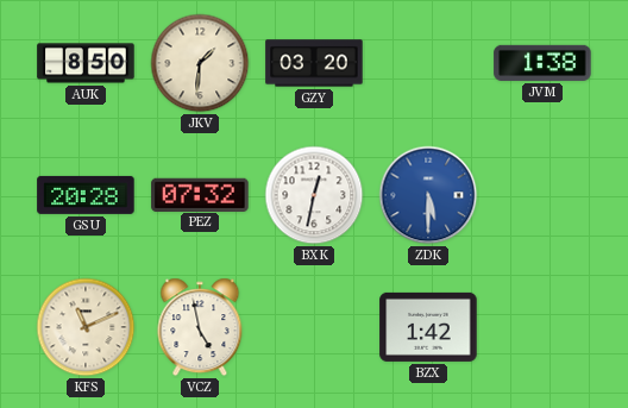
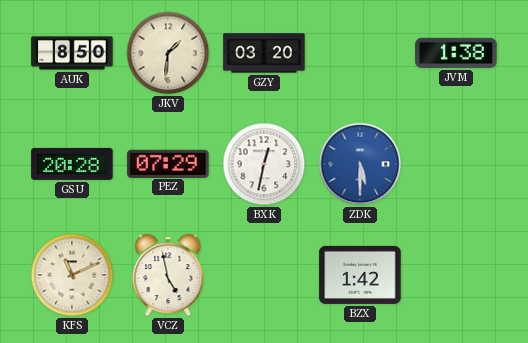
PEZ: 07:32 -> 07:29 (168, 163)
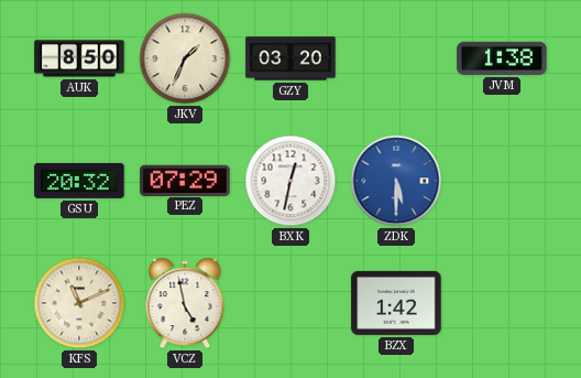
JKV: 1:31 -> 1:34 (185, 58)
GSU: 20:28 -> 20:32 (79, 181)
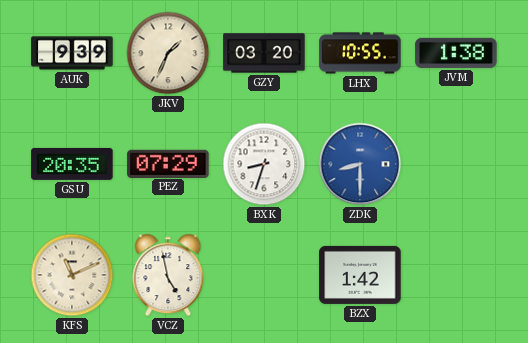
AUK: 8:50 -> 9:39 (72, 53)
LHX: none -> 10:55 (360, 53)
GSU: 20:32 -> 20:35 (72, 164)
BXK: 12:32 -> 8:33 (264, 164)
ZDK: 5:30 -> 8:30 (360, 164)
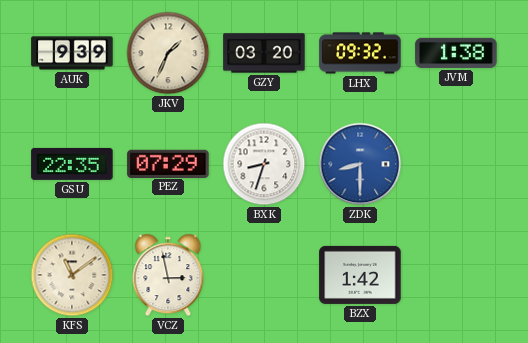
LHX: 10:55 -> 09:32 (360, 53)
GSU: 20:35 -> 22:35 (72, 164)
KFS: 11:11 -> 11:09 (72, 275)
VCZ: 4:58 -> 2:58 (168, 275)
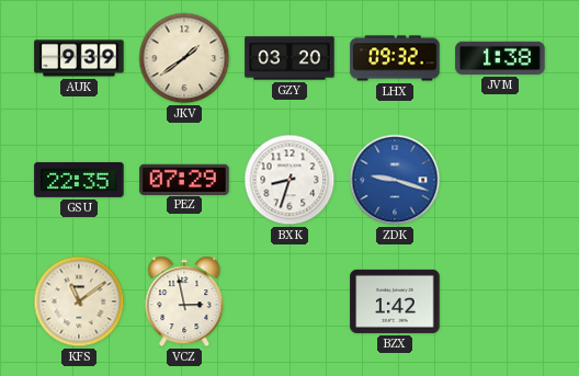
JKV: 1:34 -> 1:39 (184, 58)
ZDK: 8:30 -> 9:18 (395, 180)
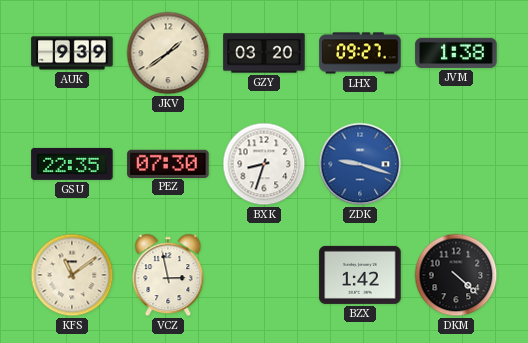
LHX: 09:32 -> 09:27 (360, 53)
PEZ: 07:29 -> 07:30 (168, 163)
DKM: none -> 4:22 (456, 275)
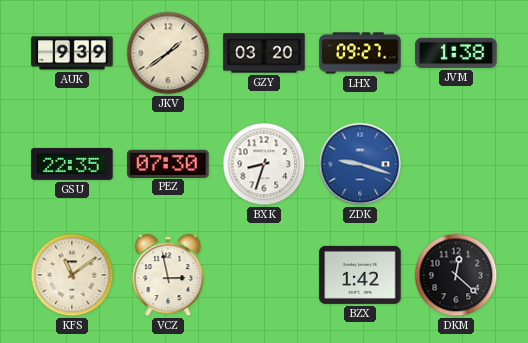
DKM: 4:22 -> 12:22 (456, 275)
